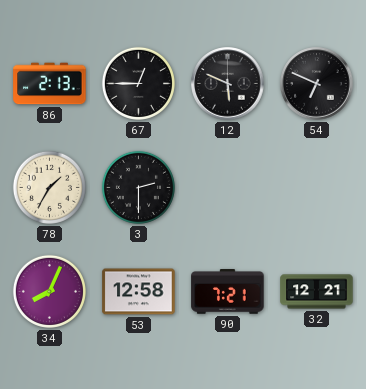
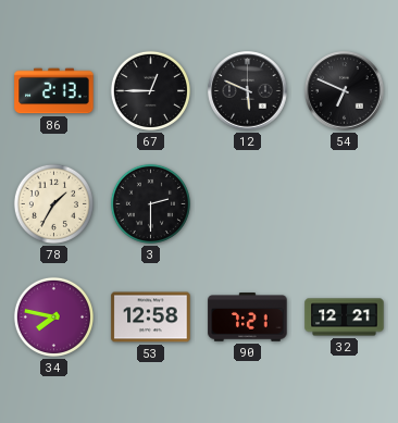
34: 8:04 -> 7:47 (53, 316)
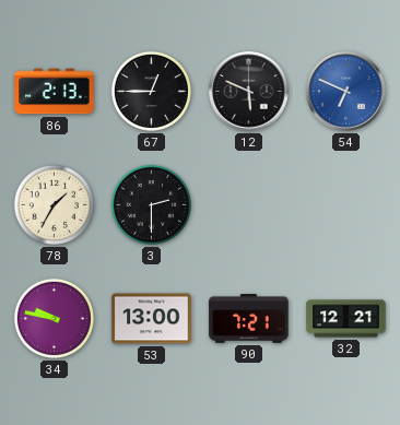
54 dial: black -> blue (346, 92)
34: 7:47 -> 9:47 (54, 318)
53: 12:58 -> 13:00 (152, 319)
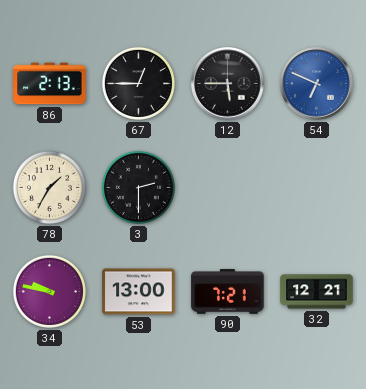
12: 5:49 -> 5:45 (228, 84)
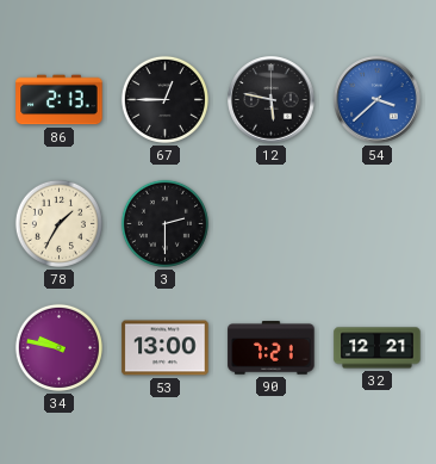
12: 5:45 -> 5:47 (272, 100)
54: 6:49 -> 3:38 (378, 100)
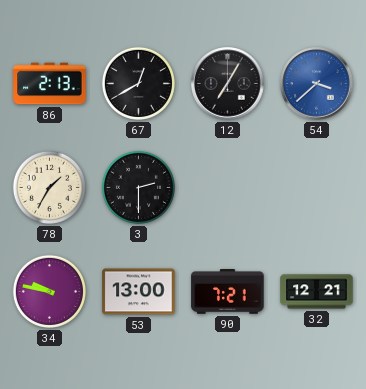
67: 12:45 -> 12:40 (138, 83)
12: 5:47 -> 7:05 (228, 84)
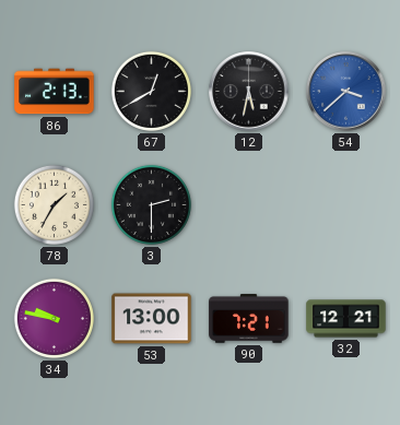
12: 7:05 -> 5:32 (249, 92)
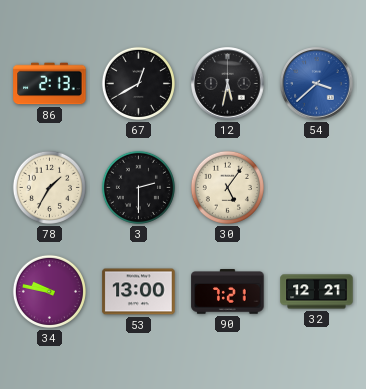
30: none -> 5:06 (227, 187)
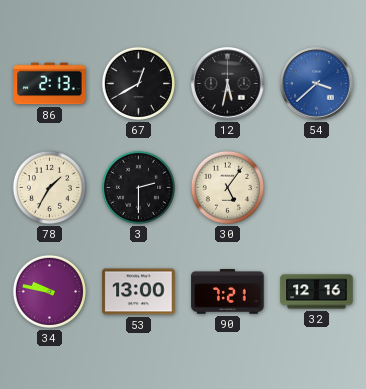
32: 12:21 -> 12:16 (317, 292)
